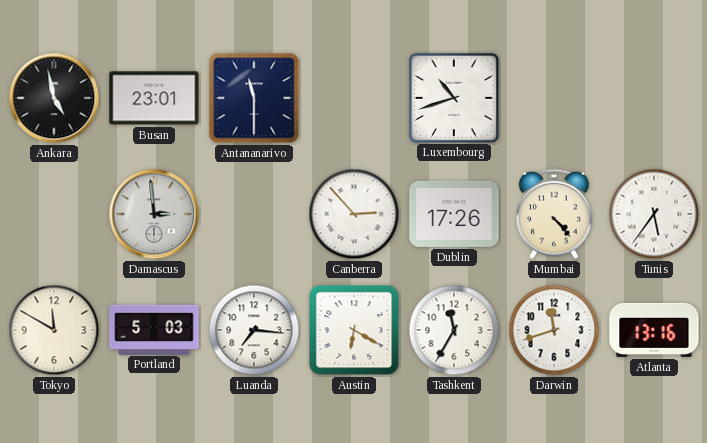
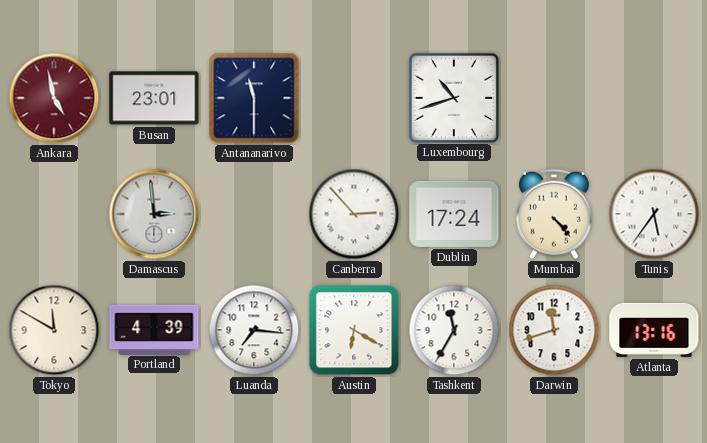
Ankara dial: black -> burgundy (54, 98)
Dublin: 17:26 -> 17:24 (454, 214)
Portland: 5:03 -> 4:39 (154, 329)
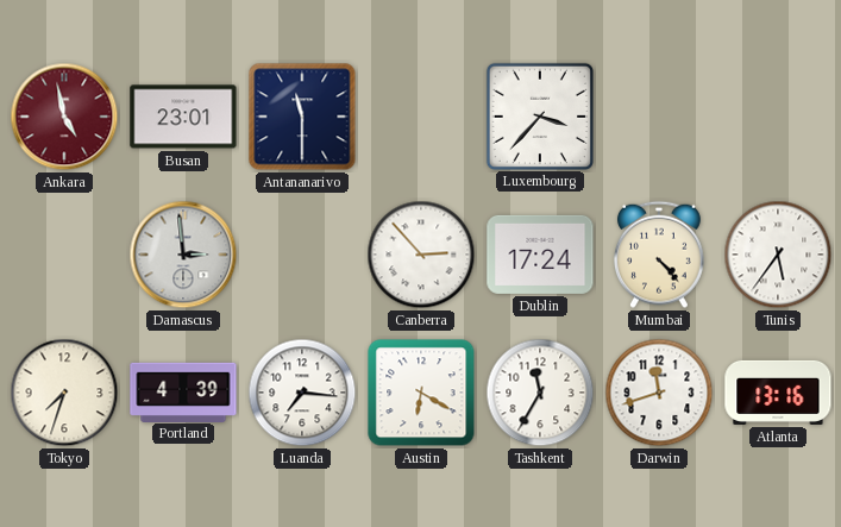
Luxembourg: 10:42 -> 3:37 (539, 115)
Tokyo: 11:50 -> 7:33 (64, 393)
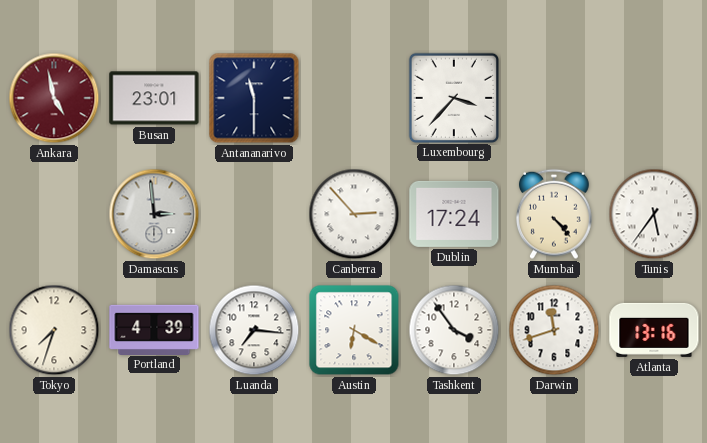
Tashkent: 11:35 -> 3:54 (454, 330)
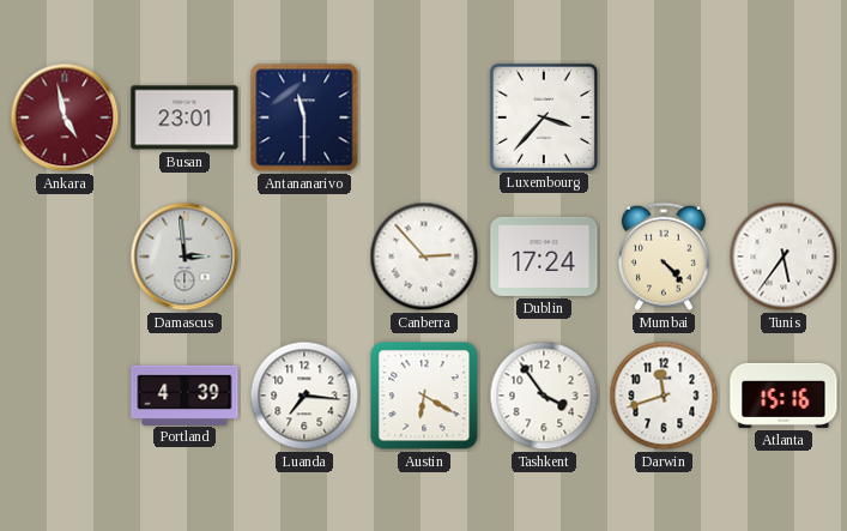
Tokyo: 7:33 -> none (54, 330)
Atlanta: 13:16 -> 15:16 (784, 396)
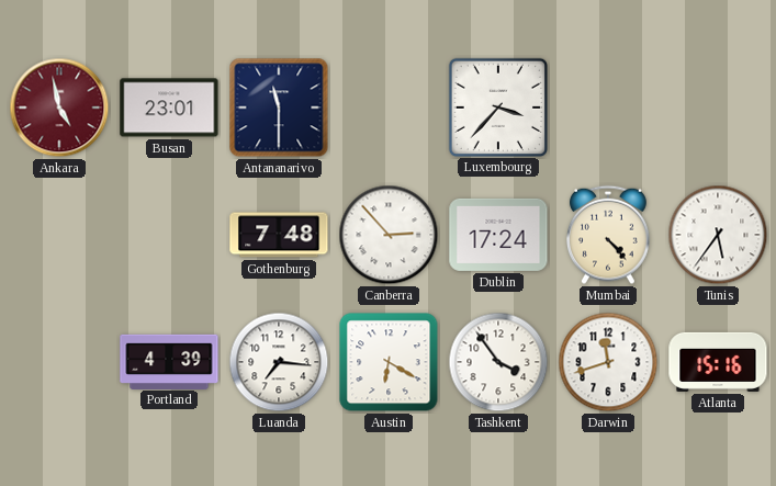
Damascus: 2:59 -> none (184, 257)
Gothenburg: none -> 7:48 (279, 235)
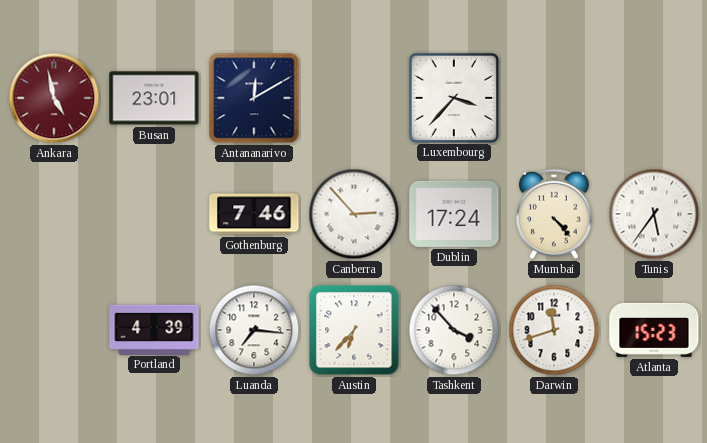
Antananarivo: 11:30 -> 12:10 (254, 98)
Gothenburg: 7:48 -> 7:46 (254, 214)
Austin: 6:20 -> 6:37 (354, 330)
Tashkent: 3:54 -> 3:53 (454, 330)
Atlanta: 15:16 -> 15:23 (654, 330)
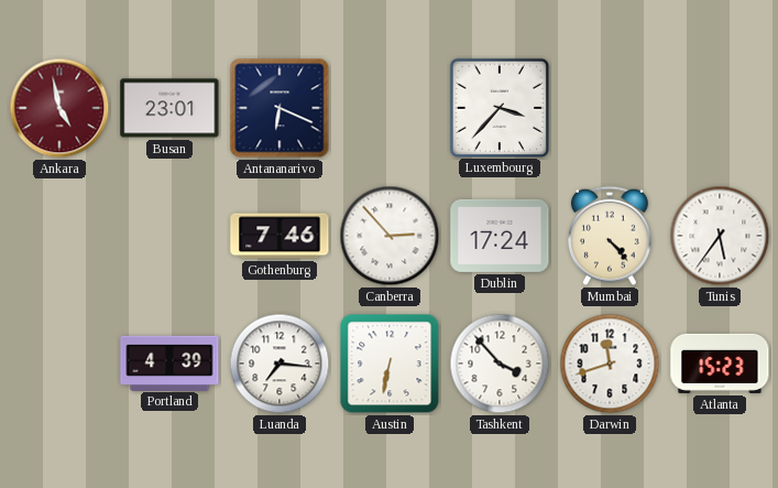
Antananarivo: 12:10 -> 6:19 (280, 108)
Austin: 6:37 -> 6:32 (390, 364)
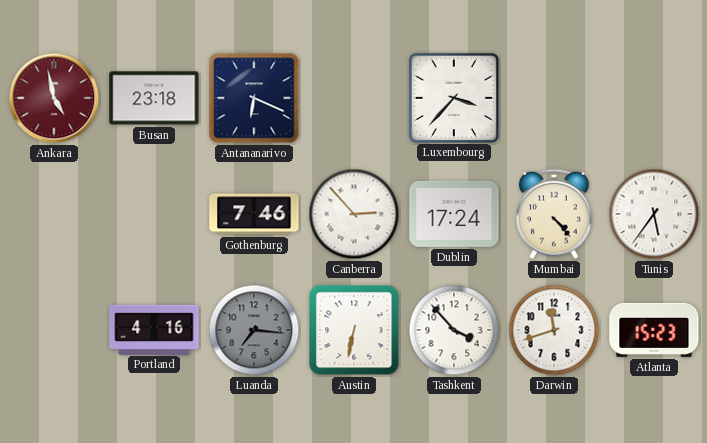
Busan: 23:01 -> 23:18 (154, 98)
Portland: 4:39 -> 4:16 (154, 329)
Luanda dial: white -> grey (254, 330)
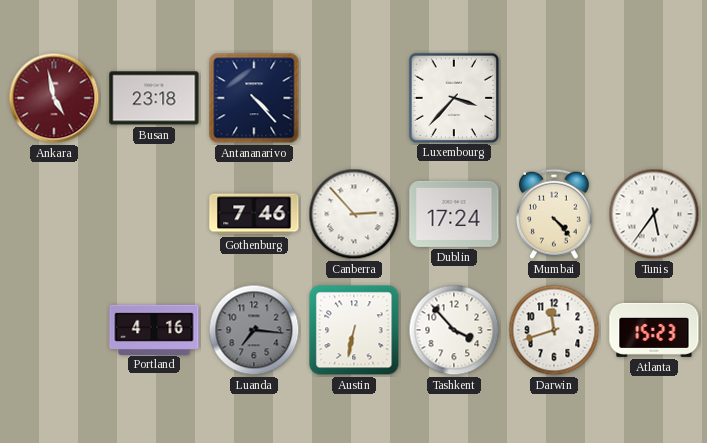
Antananarivo: 6:19 -> 4:23 (254, 98)
